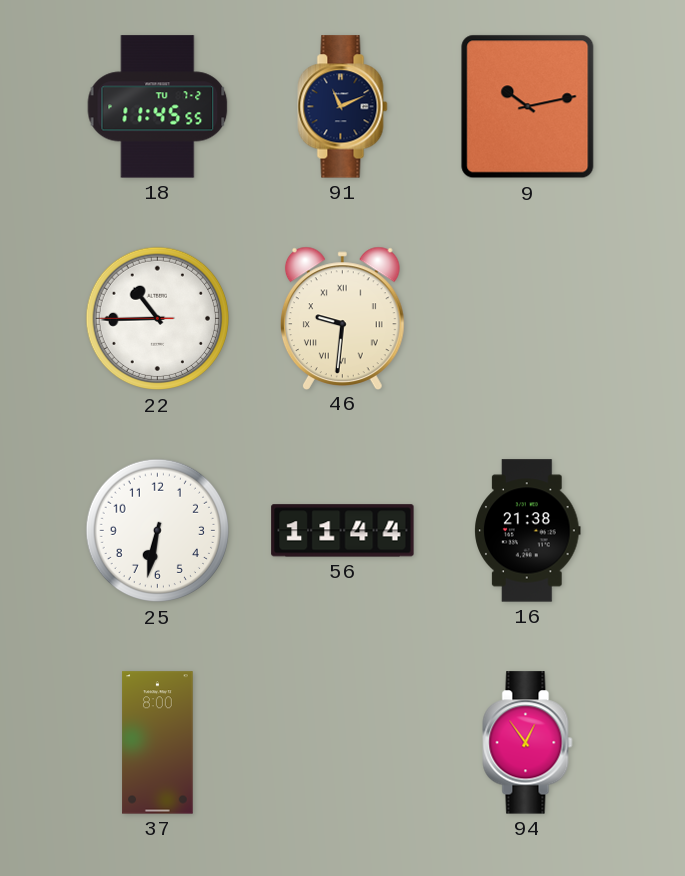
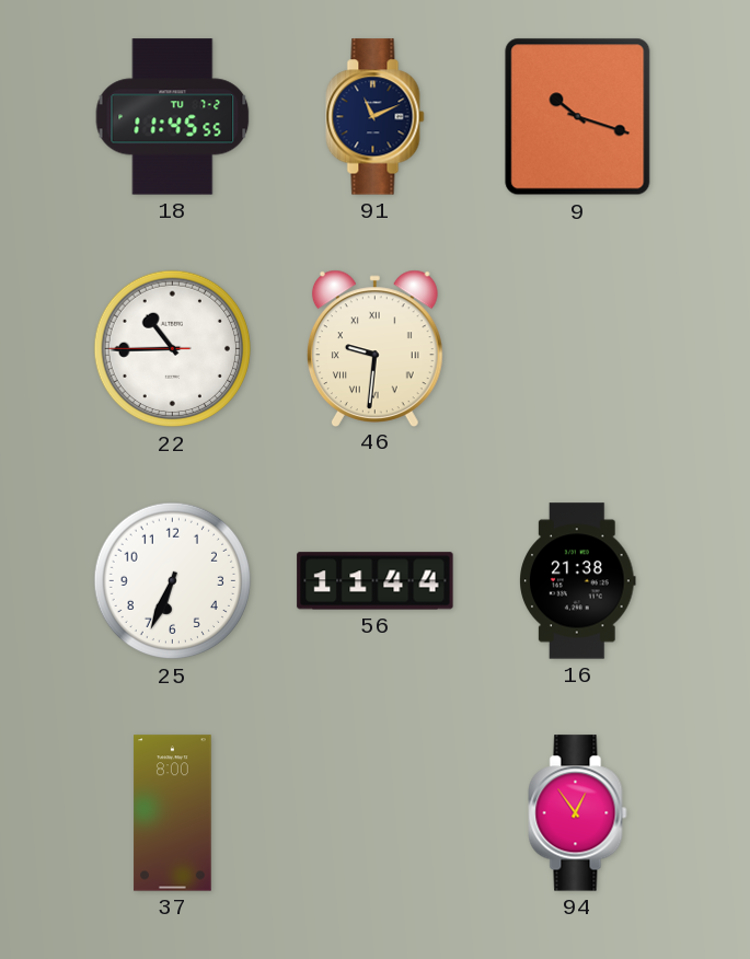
9: 10:13 -> 10:18 (578, 117)
25: 6:32 -> 6:34 (173, 581)
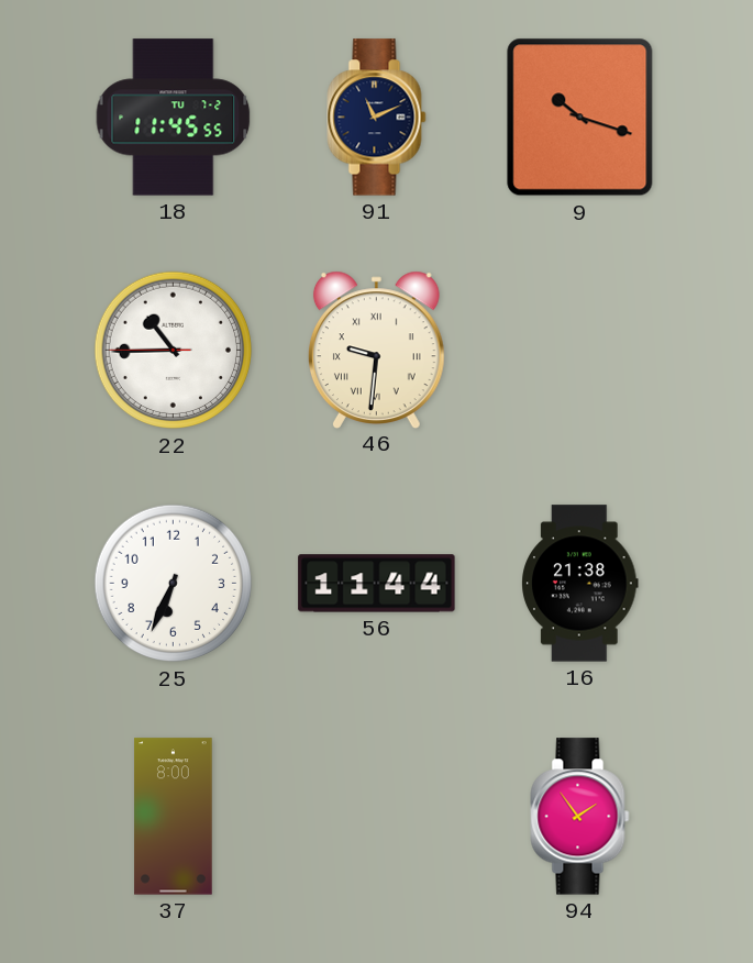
94: 12:54 -> 1:54 (580, 817)
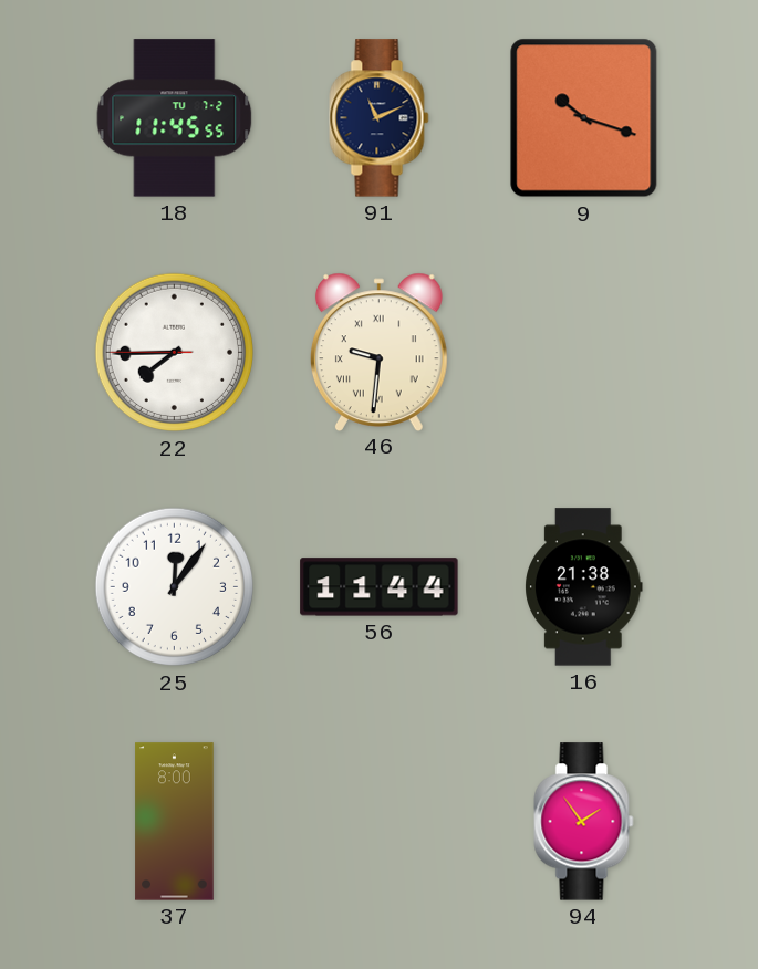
22: 10:44 -> 7:44 (175, 353)
25: 6:34 -> 12:06 (175, 587)
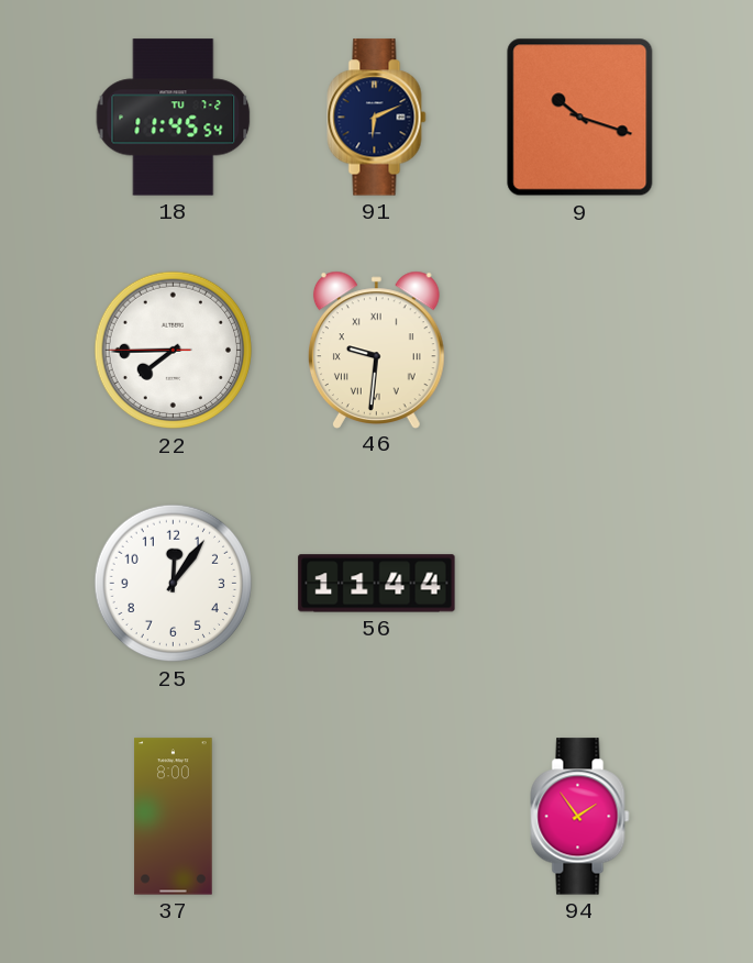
18: 11:45:55 -> 11:45:54 (174, 118)
91: 11:11 -> 6:11 (377, 118)
16: 21:38 -> none (584, 587)
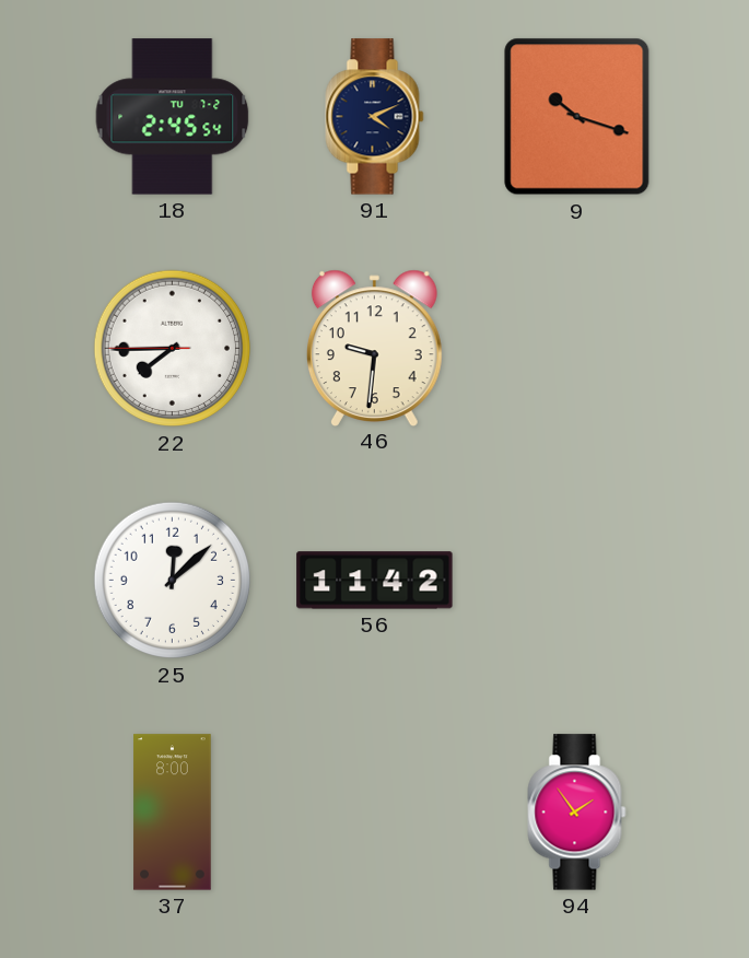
18: 11:45 -> 2:45 (173, 117)
91: 6:11 -> 4:11 (375, 117)
46 numerals: Roman -> Arabic (374, 348)
25: 12:06 -> 12:08 (173, 581)
56: 11:44 -> 11:42 (375, 581)
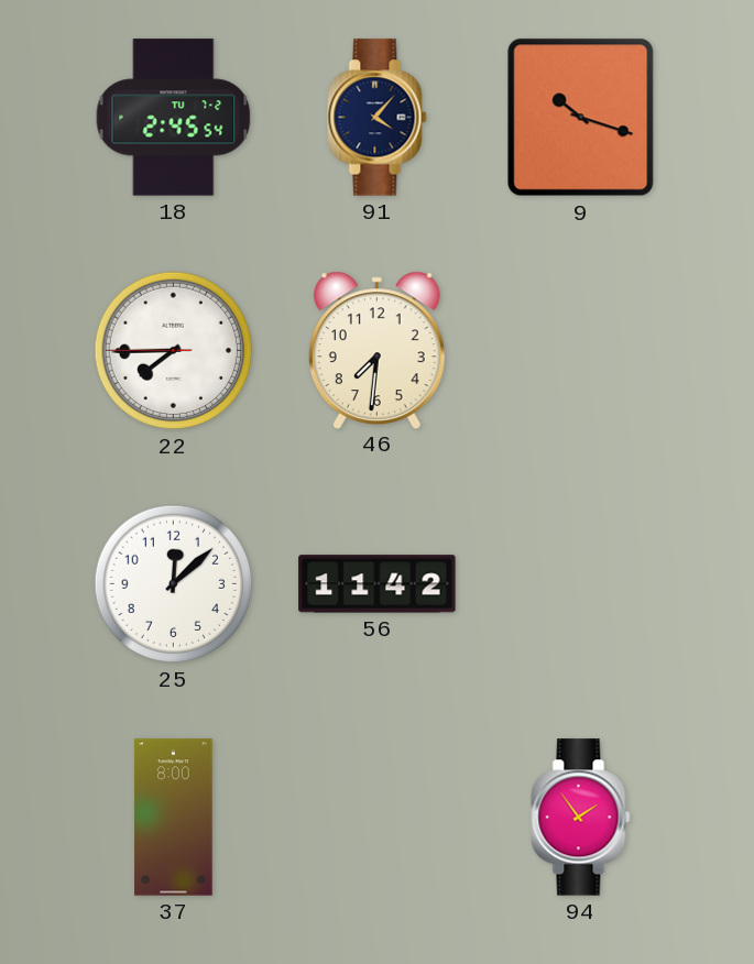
91: 4:11 -> 4:07 (378, 118)
46: 9:31 -> 7:31 (376, 350)
